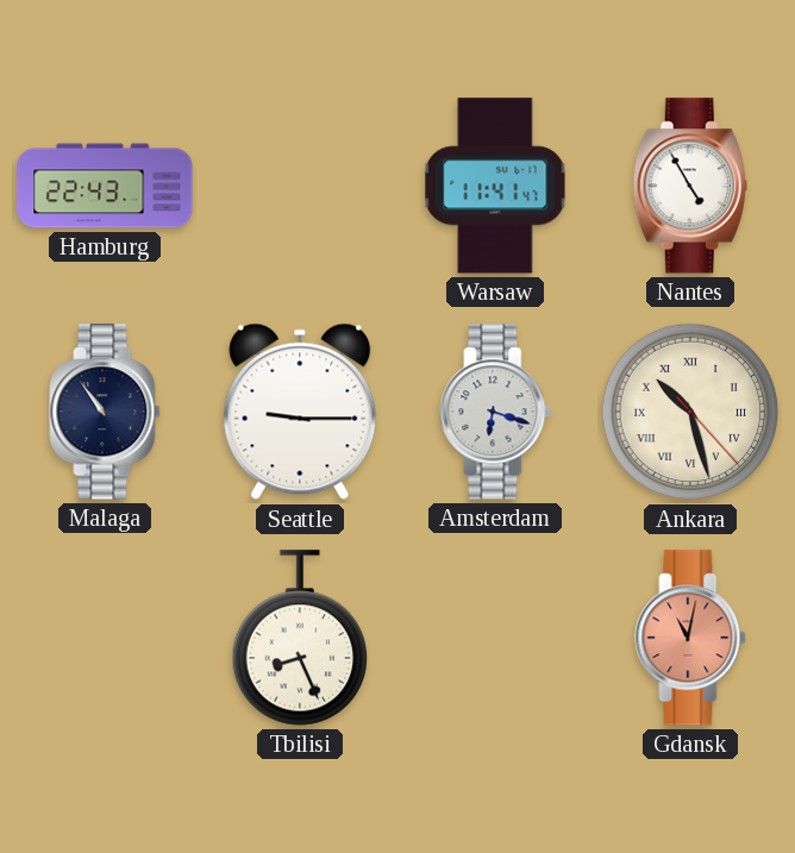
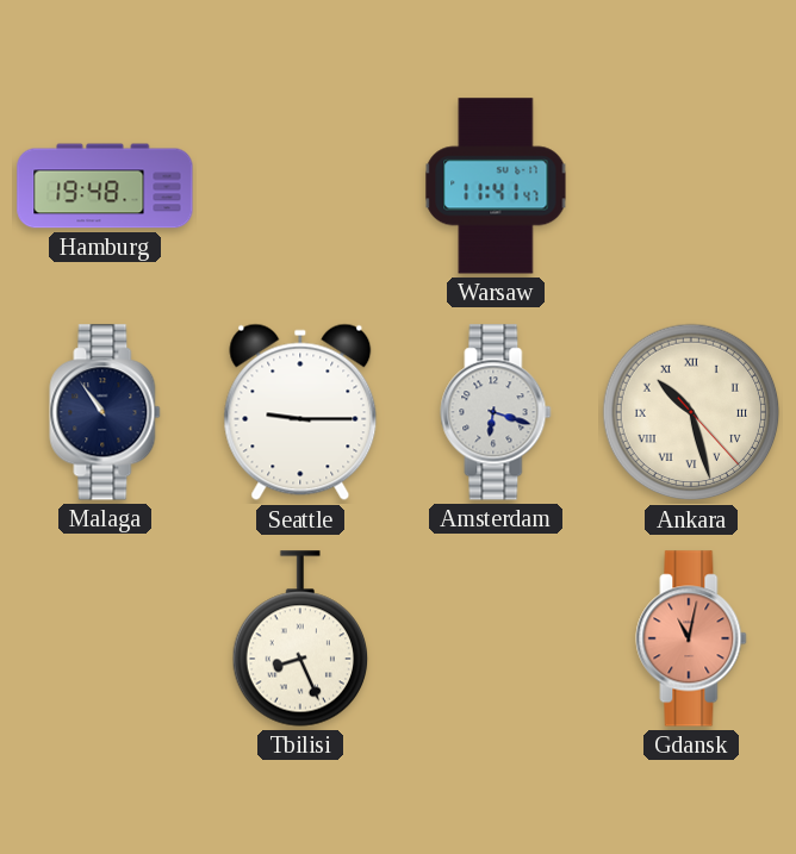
Hamburg: 22:43 -> 19:48 (105, 186)
Nantes: 4:55 -> none (690, 186)
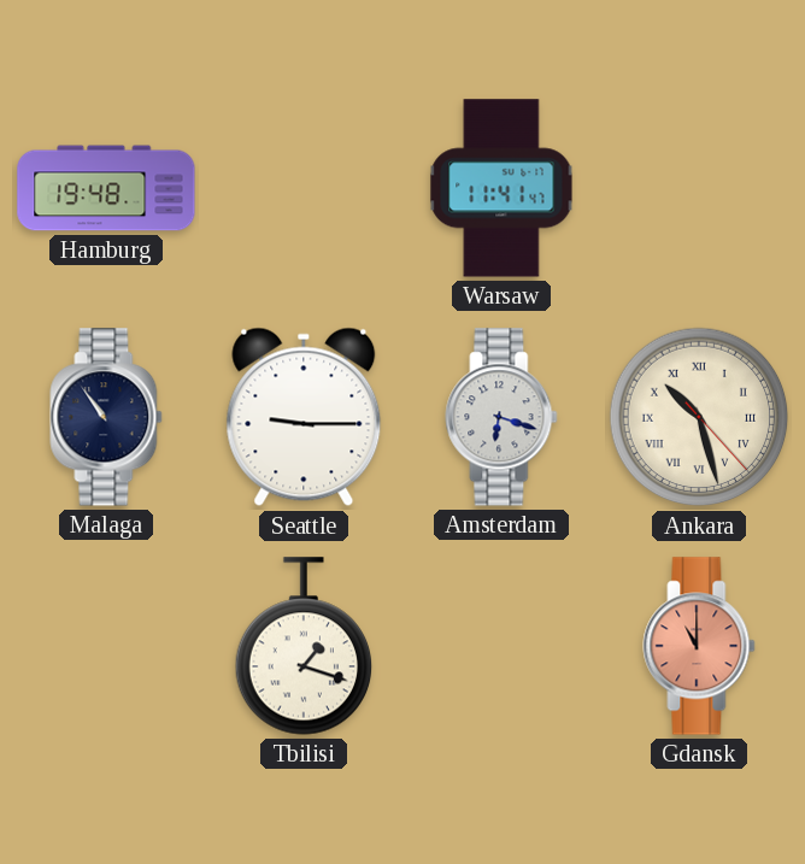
Tbilisi: 8:26 -> 1:18 (302, 646)
Gdansk: 11:02 -> 11:00 (699, 646)
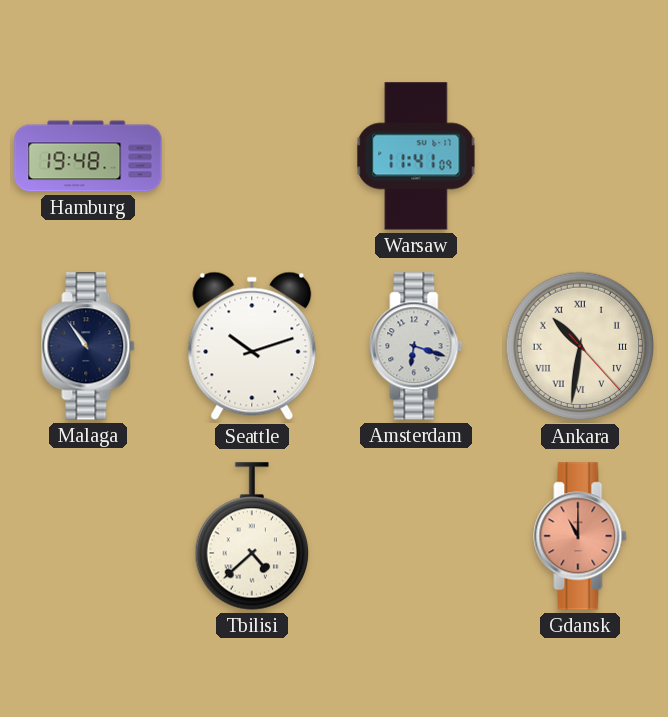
Warsaw: 11:41:47 -> 11:41:09 (416, 156)
Seattle: 9:15 -> 10:12 (252, 346)
Ankara: 10:27 -> 10:31 (580, 346)
Tbilisi: 1:18 -> 4:38 (251, 536)
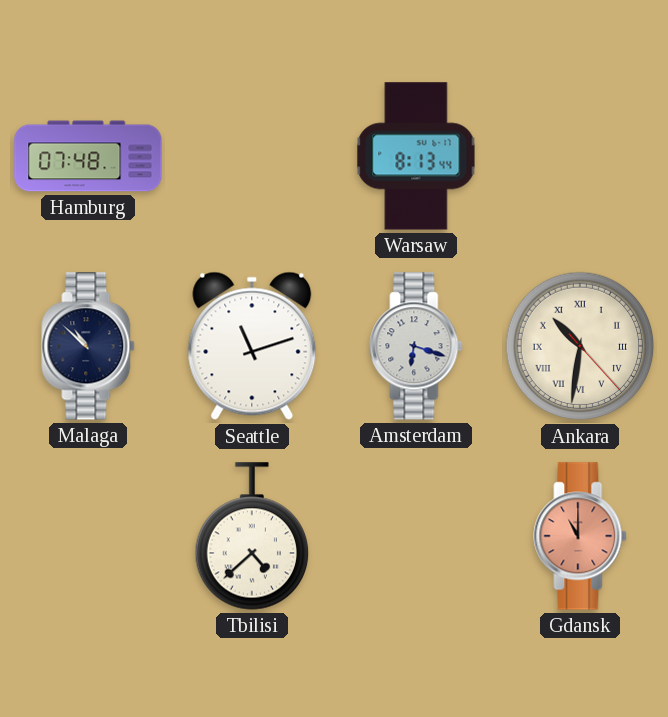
Hamburg: 19:48 -> 07:48 (88, 156)
Warsaw: 11:41 -> 8:13 (416, 156)
Malaga: 10:54 -> 10:52 (88, 346)
Seattle: 10:12 -> 11:12 (252, 346)
